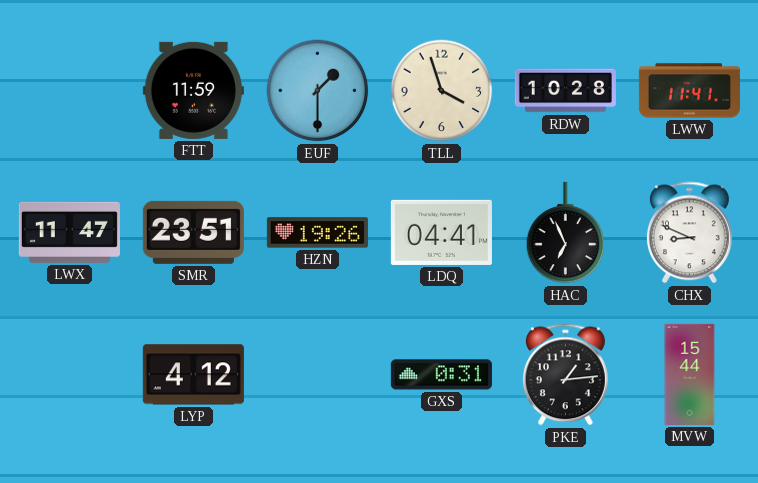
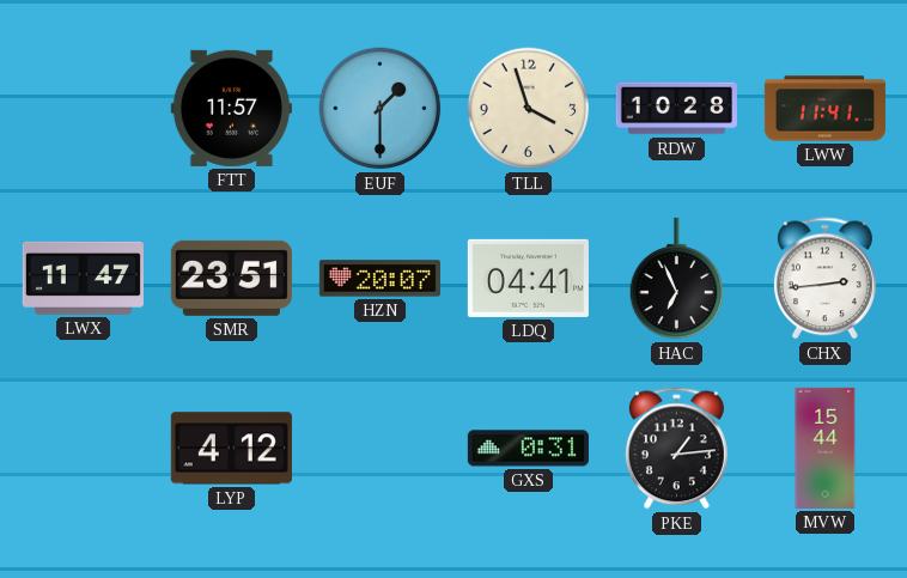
FTT: 11:59 -> 11:57 (231, 108)
HZN: 19:26 -> 20:07 (379, 279)
CHX: 8:49 -> 2:44 (824, 279)
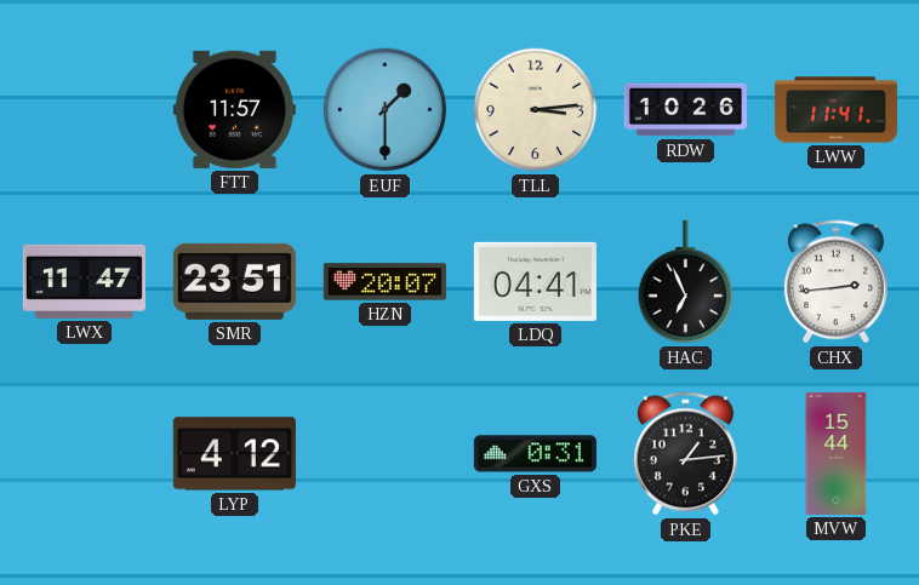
TLL: 3:57 -> 3:14 (536, 110)
RDW: 10:28 -> 10:26 (685, 110)
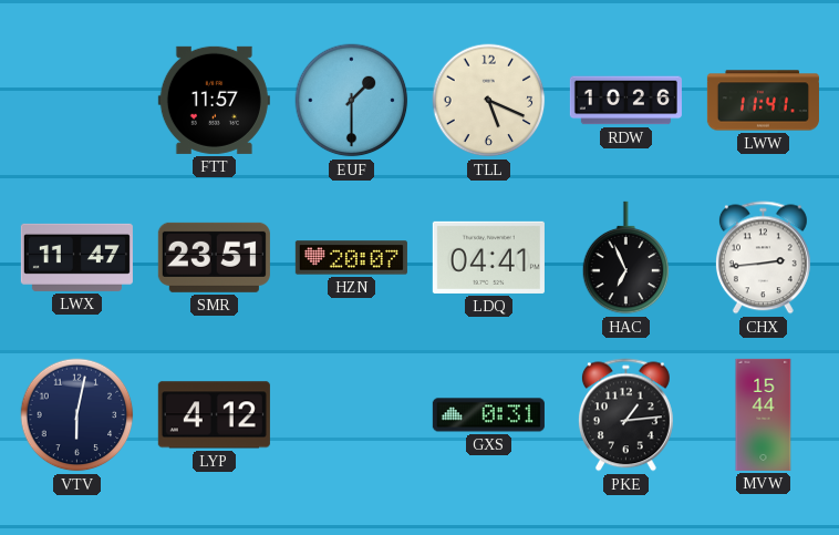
TLL: 3:14 -> 5:19 (489, 101)
VTV: none -> 6:02 (77, 415)
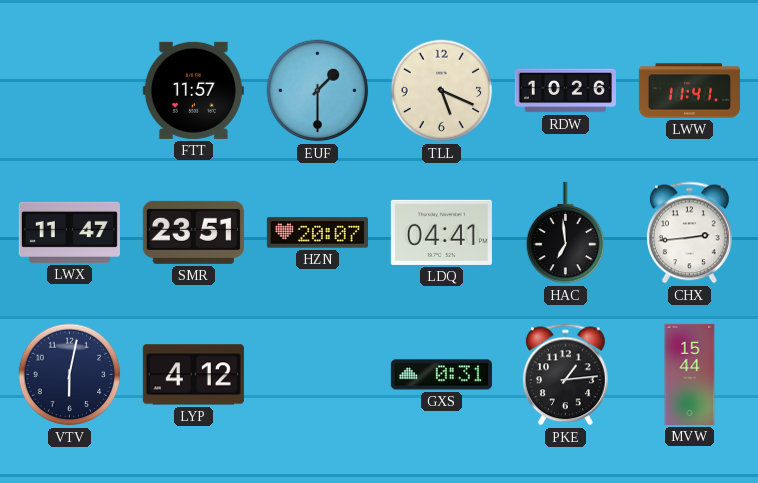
HAC: 6:56 -> 6:59 (566, 233)
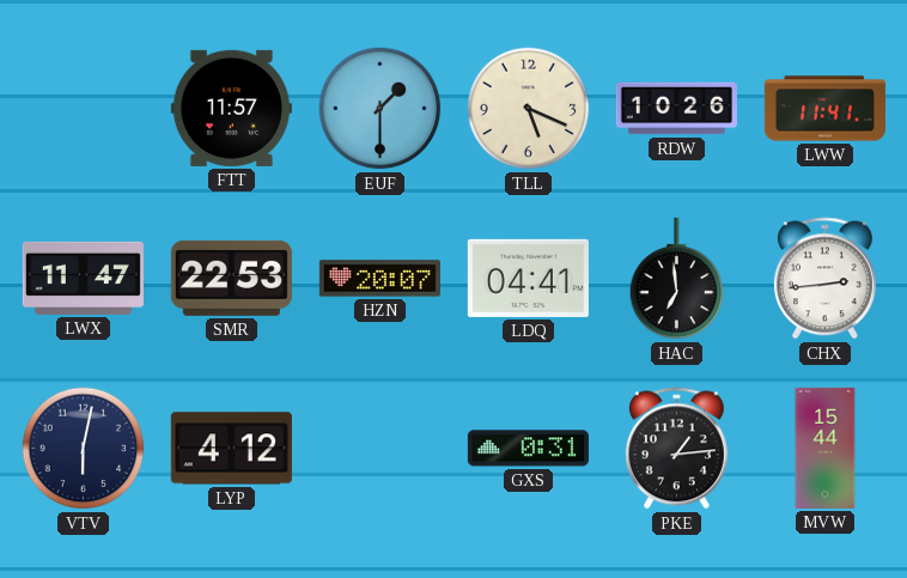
SMR: 23:51 -> 22:53 (231, 278)
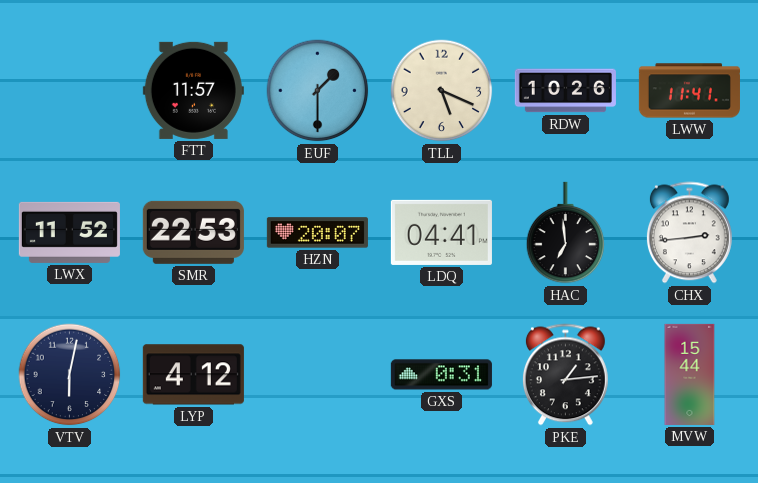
LWX: 11:47 -> 11:52 (69, 232)
